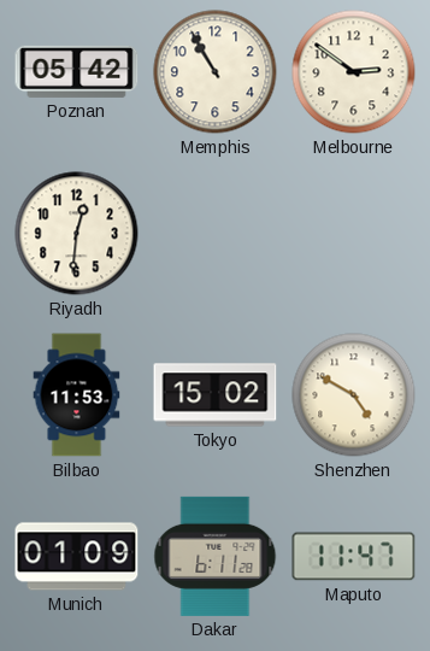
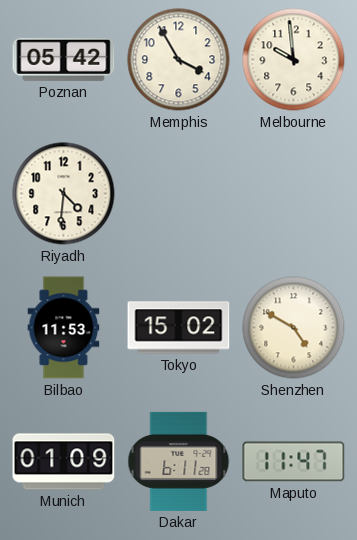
Memphis: 10:55 -> 3:55 (179, 60)
Melbourne: 2:51 -> 9:59 (294, 60)
Riyadh: 12:31 -> 4:31 (64, 194)
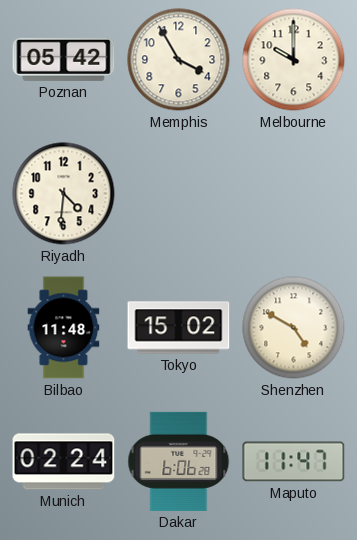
Melbourne: 9:59 -> 10:00 (294, 60)
Bilbao: 11:53 -> 11:48 (64, 328)
Munich: 01:09 -> 02:24 (64, 462)
Dakar: 6:11 -> 6:06 (179, 461)
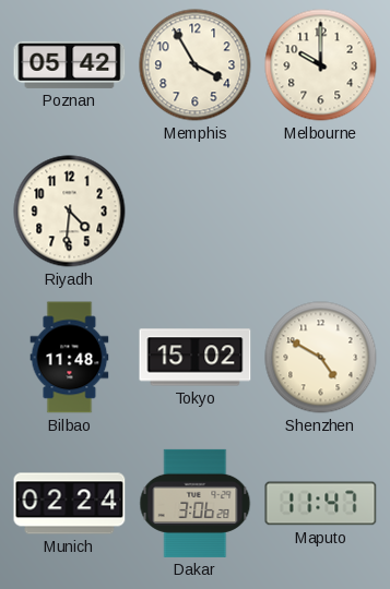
Dakar: 6:06 -> 3:06 (196, 503)
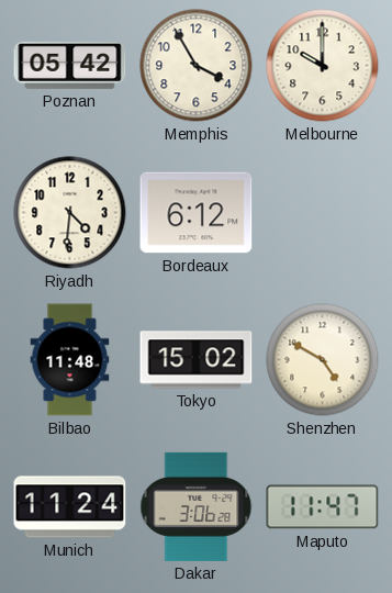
Bordeaux: none -> 6:12 (197, 213)
Munich: 02:24 -> 11:24 (70, 507)
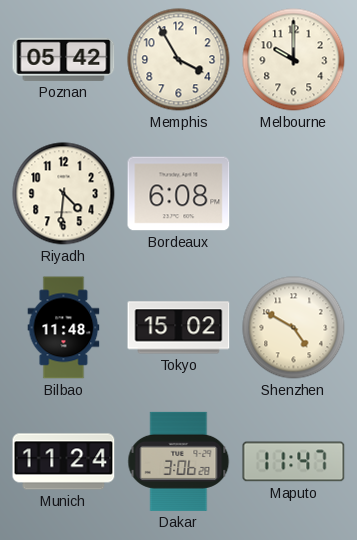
Bordeaux: 6:12 -> 6:08 (179, 194)
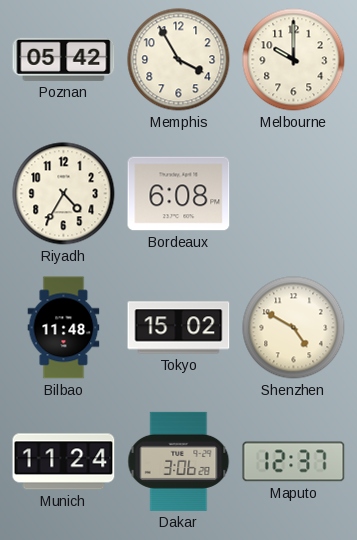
Riyadh: 4:31 -> 4:35 (64, 194)
Maputo: 11:47 -> 12:37 (294, 462)
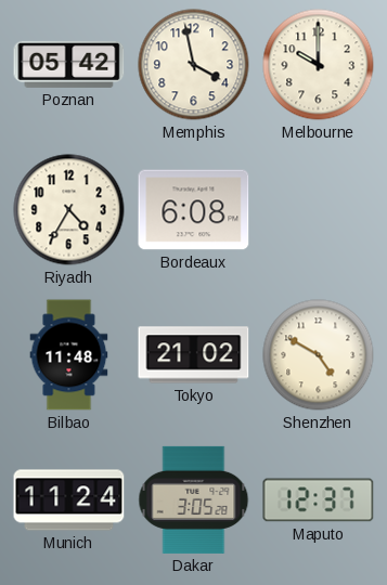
Memphis: 3:55 -> 3:58 (194, 65)
Tokyo: 15:02 -> 21:02 (194, 355)
Dakar: 3:06 -> 3:05 (194, 499)
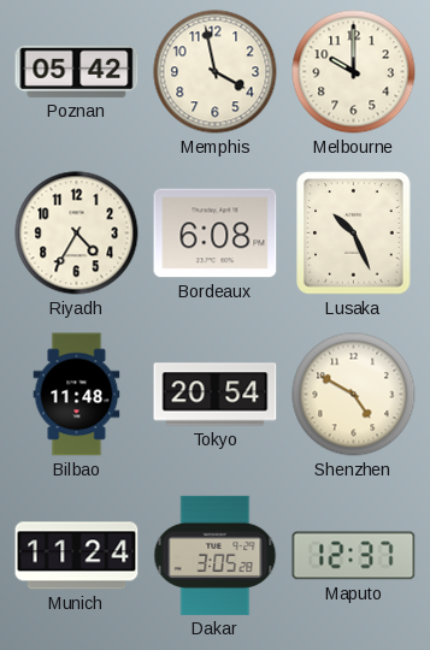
Lusaka: none -> 10:26 (354, 234)
Tokyo: 21:02 -> 20:54 (216, 395)
